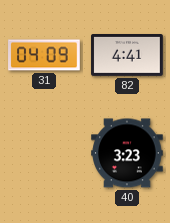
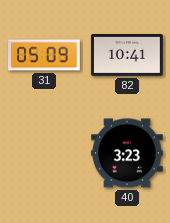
31: 04:09 -> 05:09 (44, 55)
82: 4:41 -> 10:41 (127, 56)
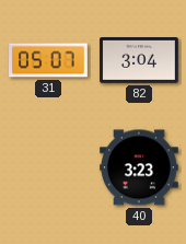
31: 05:09 -> 05:07 (48, 60)
82: 10:41 -> 3:04 (139, 61)
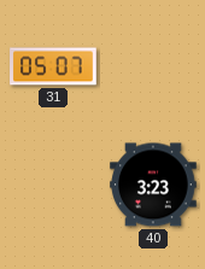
82: 3:04 -> none (139, 61)
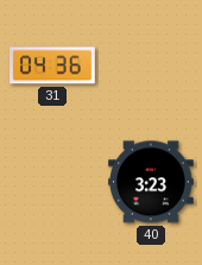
31: 05:07 -> 04:36 (52, 65)
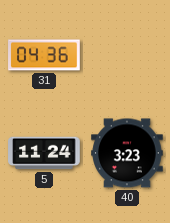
5: none -> 11:24 (44, 153)
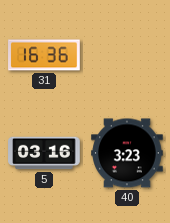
31: 04:36 -> 16:36 (44, 55)
5: 11:24 -> 03:16 (44, 153)
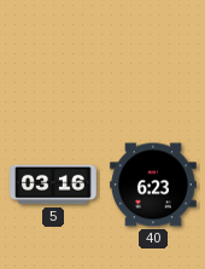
31: 16:36 -> none (44, 55)
40: 3:23 -> 6:23 (153, 185)
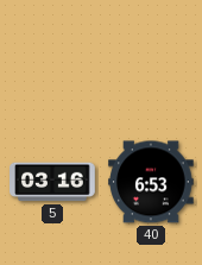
40: 6:23 -> 6:53 (151, 182)
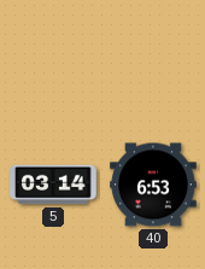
5: 03:16 -> 03:14 (53, 185)
